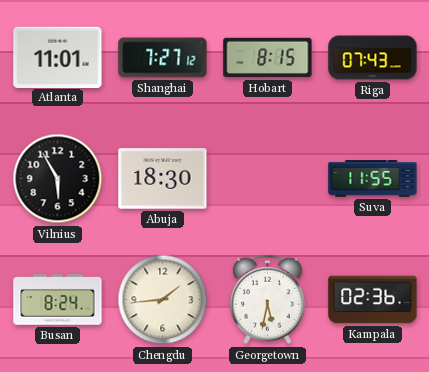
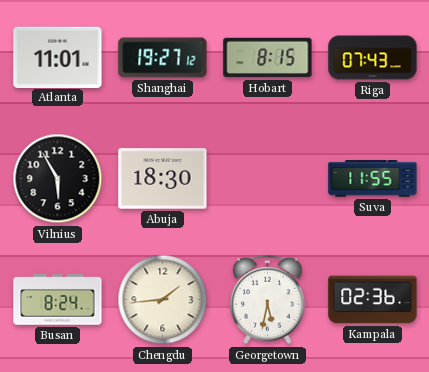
Shanghai: 7:27 -> 19:27 (163, 58)
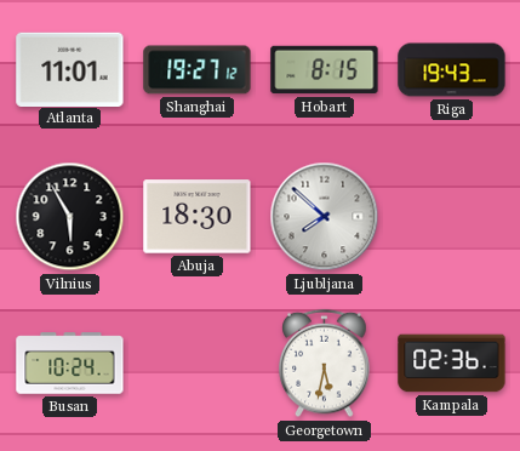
Riga: 07:43 -> 19:43 (452, 70)
Ljubljana: none -> 7:52 (325, 217)
Suva: 11:55 -> none (373, 179)
Busan: 8:24 -> 10:24 (70, 364)
Chengdu: 1:44 -> none (163, 300)
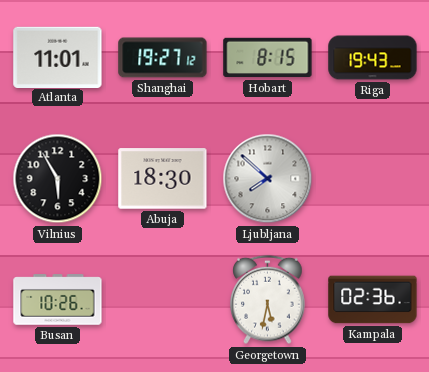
Busan: 10:24 -> 10:26 (58, 300)
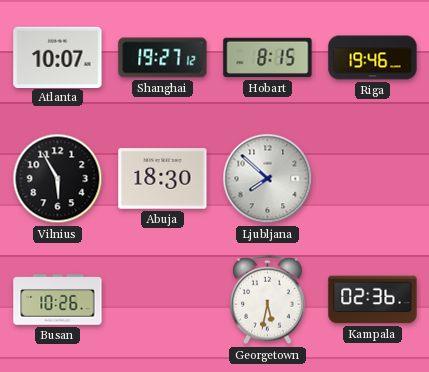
Atlanta: 11:01 -> 10:07 (58, 57)
Riga: 19:43 -> 19:46 (373, 58)
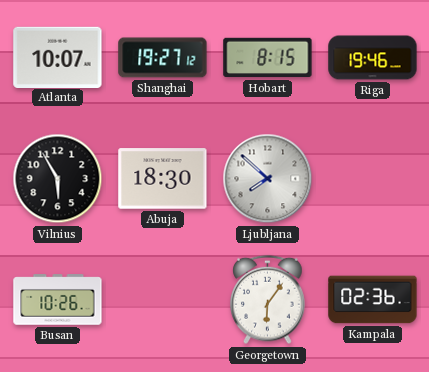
Georgetown: 5:32 -> 6:06 (268, 300)
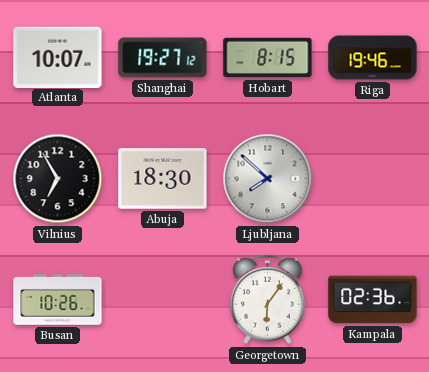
Vilnius: 5:55 -> 6:55 (58, 179)
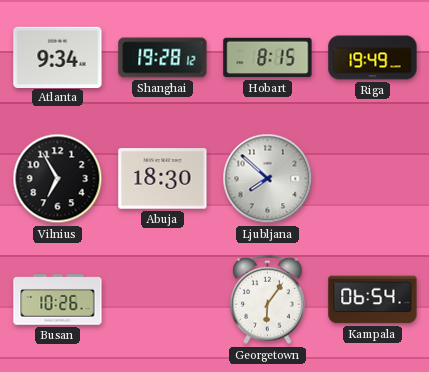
Atlanta: 10:07 -> 9:34 (58, 57)
Shanghai: 19:27 -> 19:28 (163, 58)
Riga: 19:46 -> 19:49 (373, 58)
Kampala: 02:36 -> 06:54 (373, 300)
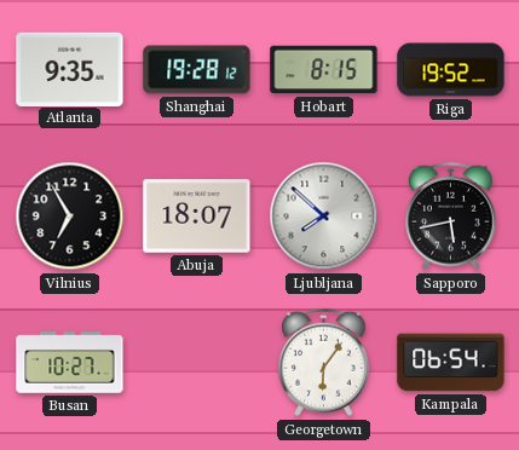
Atlanta: 9:34 -> 9:35 (70, 69)
Riga: 19:49 -> 19:52 (451, 70)
Abuja: 18:30 -> 18:07 (197, 217)
Sapporo: none -> 5:43 (451, 217)
Busan: 10:26 -> 10:27 (70, 363)
